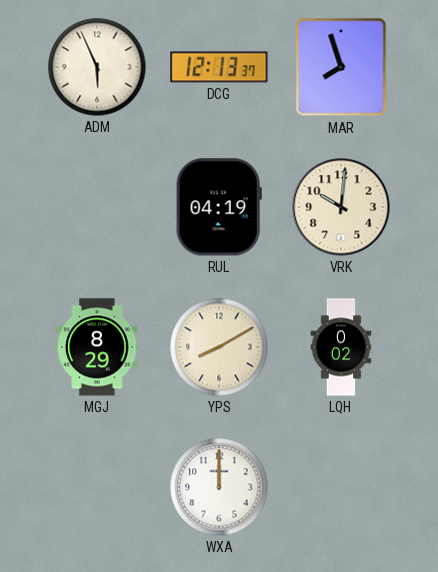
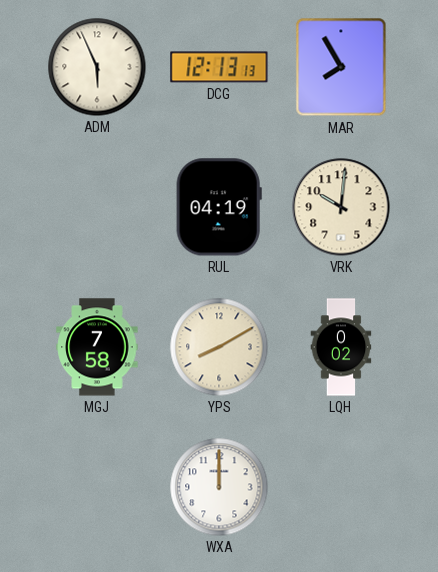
DCG: 12:13:37 -> 12:13:13 (219, 67)
MAR: 7:57 -> 7:55 (341, 67)
MGJ: 8:29 -> 7:58 (97, 347)
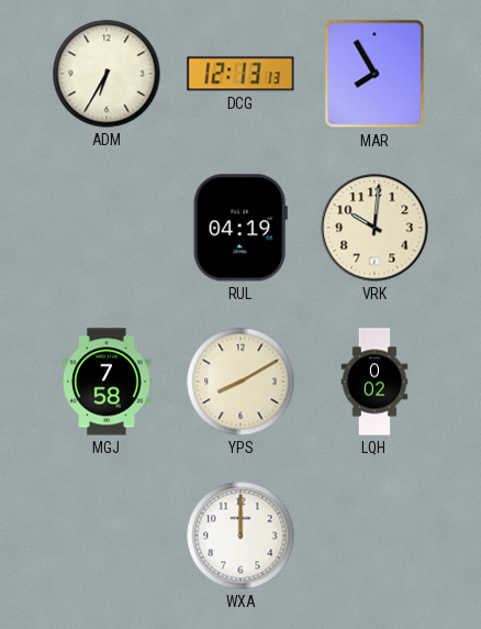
ADM: 5:56 -> 6:35 (107, 74)
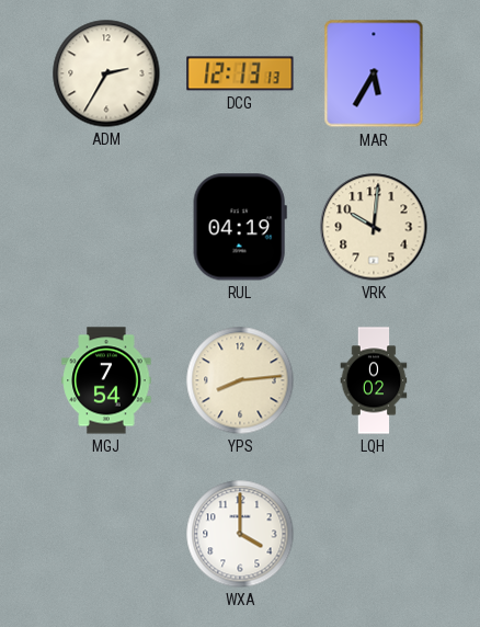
ADM: 6:35 -> 2:35 (106, 73)
MAR: 7:55 -> 5:35 (374, 73)
MGJ: 7:58 -> 7:54 (106, 380)
YPS: 8:10 -> 8:14 (240, 380)
WXA: 12:00 -> 4:00 (240, 534)
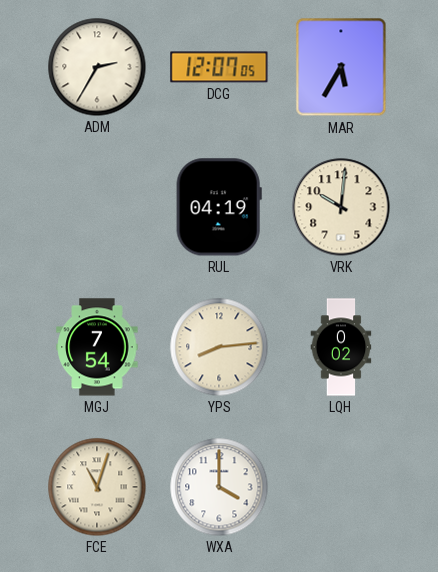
DCG: 12:13 -> 12:07 (219, 67)
FCE: none -> 11:03 (97, 487)
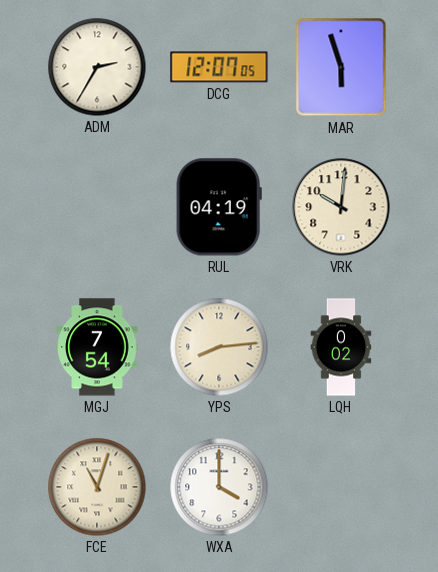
MAR: 5:35 -> 5:57 (341, 67)
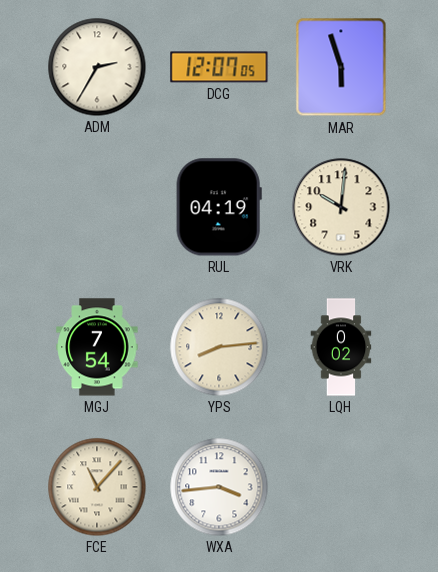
FCE: 11:03 -> 11:07 (97, 487)
WXA: 4:00 -> 3:44 (219, 487)
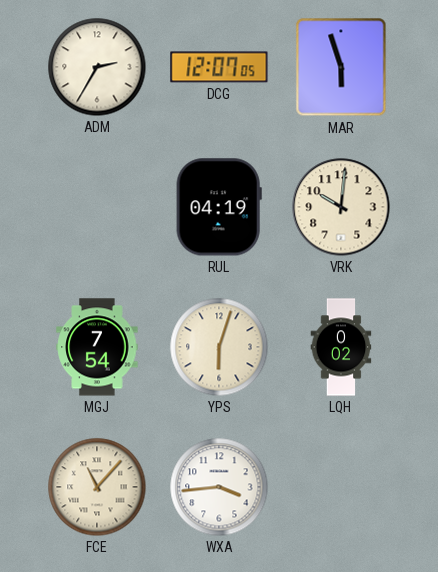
YPS: 8:14 -> 6:03 (219, 347)
